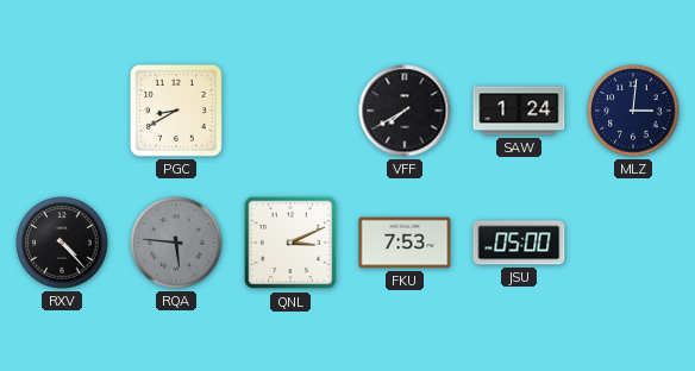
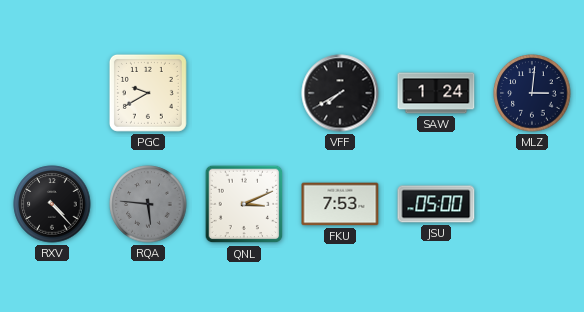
PGC: 8:40 -> 9:40 (148, 93)
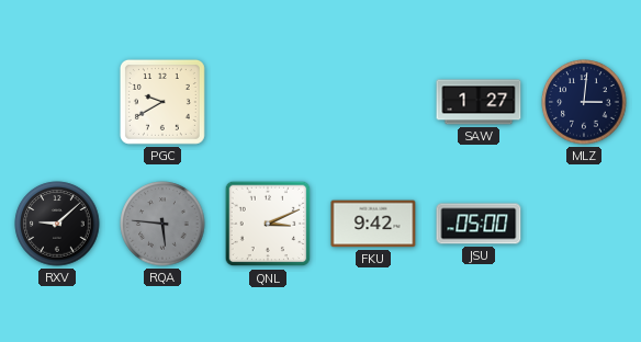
VFF: 7:40 -> none (340, 93)
SAW: 1:24 -> 1:27 (479, 102)
RXV: 4:23 -> 9:08 (57, 224)
FKU: 7:53 -> 9:42 (373, 224)
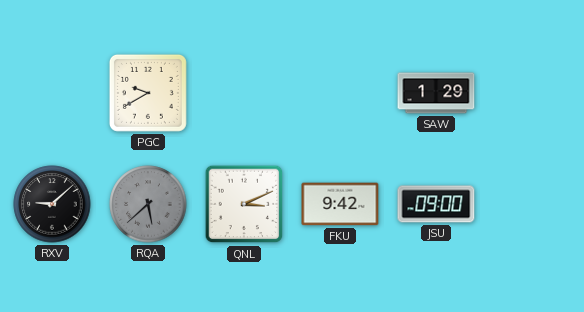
SAW: 1:27 -> 1:29 (436, 93)
MLZ: 3:01 -> none (584, 102)
RQA: 5:46 -> 5:38 (148, 204)
JSU: 05:00 -> 09:00 (436, 204)
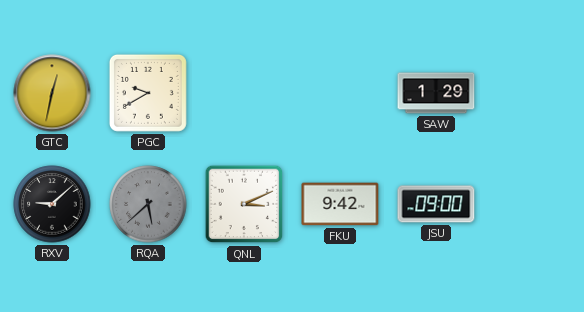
GTC: none -> 12:32 (52, 93)
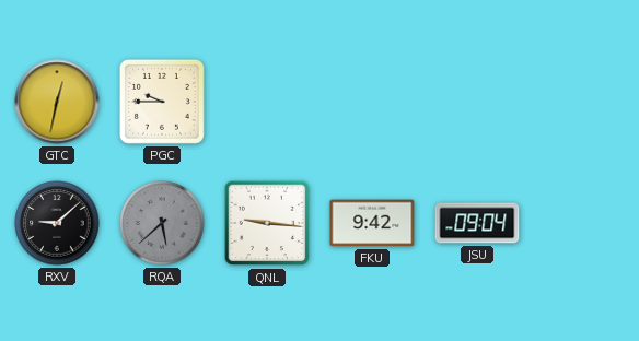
PGC: 9:40 -> 9:45 (162, 102)
SAW: 1:29 -> none (436, 93)
QNL: 3:11 -> 9:16 (267, 223)
JSU: 09:00 -> 09:04 (477, 223)
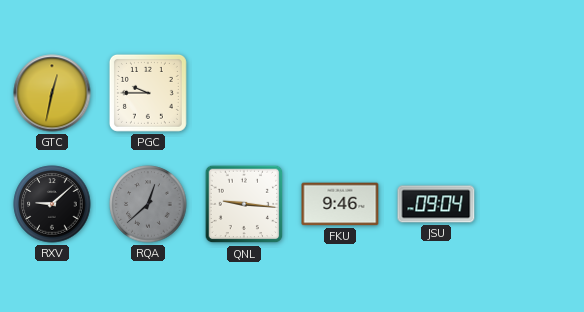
RQA: 5:38 -> 12:38 (148, 204)
FKU: 9:42 -> 9:46 (340, 204)
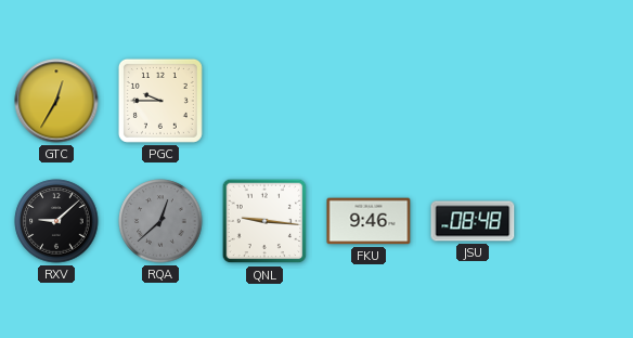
GTC: 12:32 -> 12:35 (56, 101)
JSU: 09:04 -> 08:48 (473, 221)
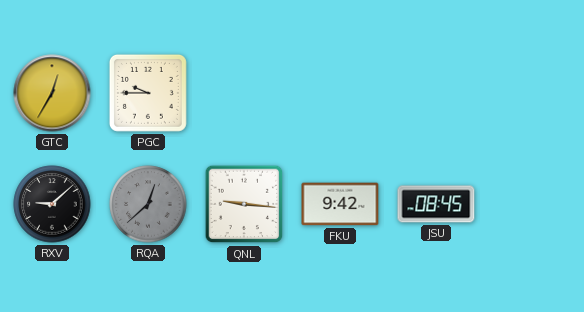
FKU: 9:46 -> 9:42 (340, 204)
JSU: 08:48 -> 08:45 (436, 204)
